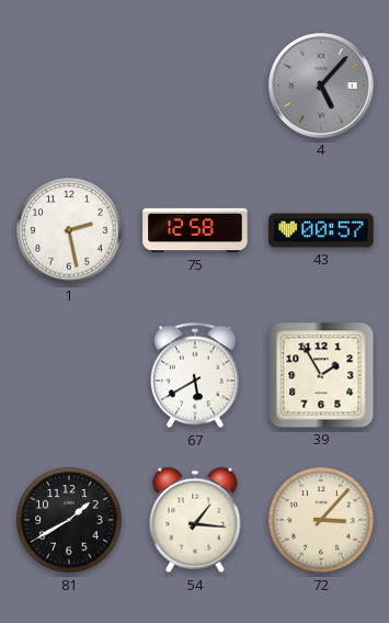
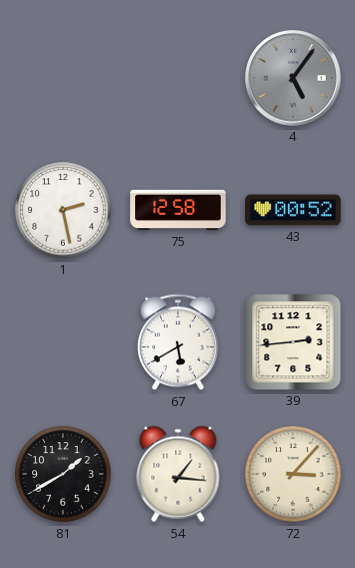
4: 5:07 -> 5:06 (293, 78)
43: 00:57 -> 00:52 (293, 210)
39: 1:55 -> 2:44 (293, 342)
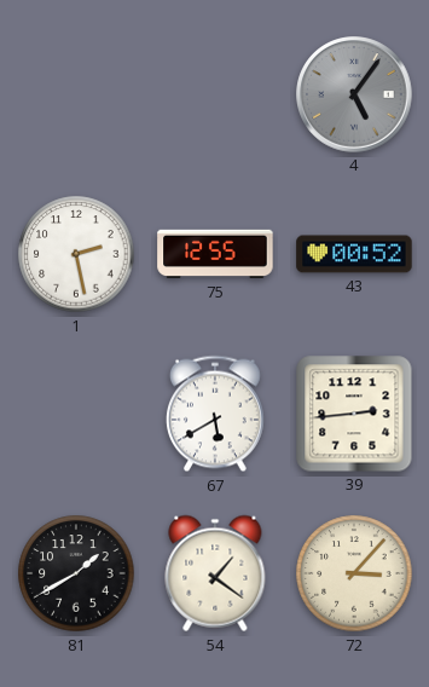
75: 12:58 -> 12:55 (215, 254)
54: 1:16 -> 1:21 (215, 573)
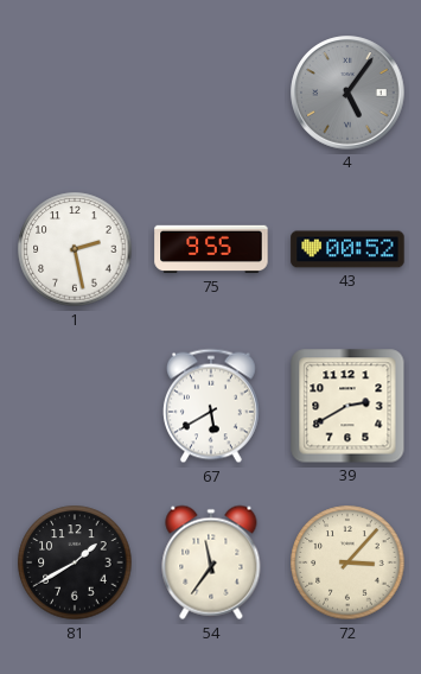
75: 12:55 -> 9:55 (211, 249)
39: 2:44 -> 2:40 (347, 406)
54: 1:21 -> 11:36 (211, 562)
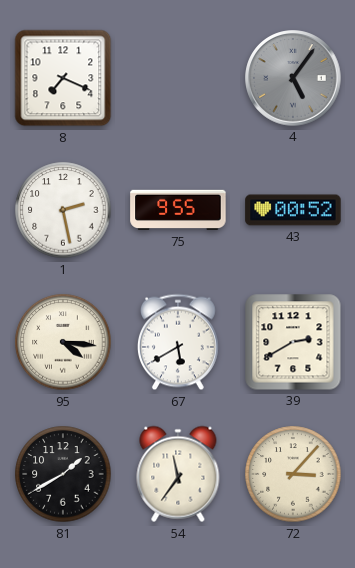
8: none -> 7:19 (63, 78)
95: none -> 4:16 (63, 342)
